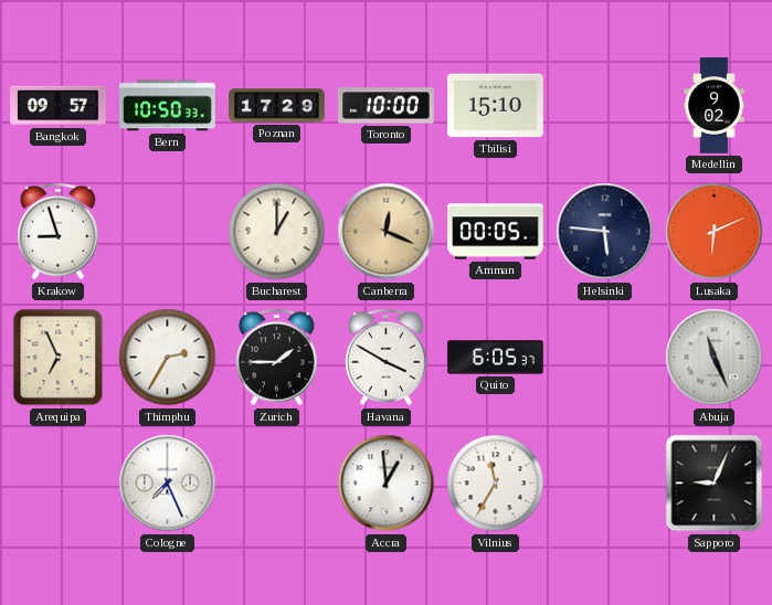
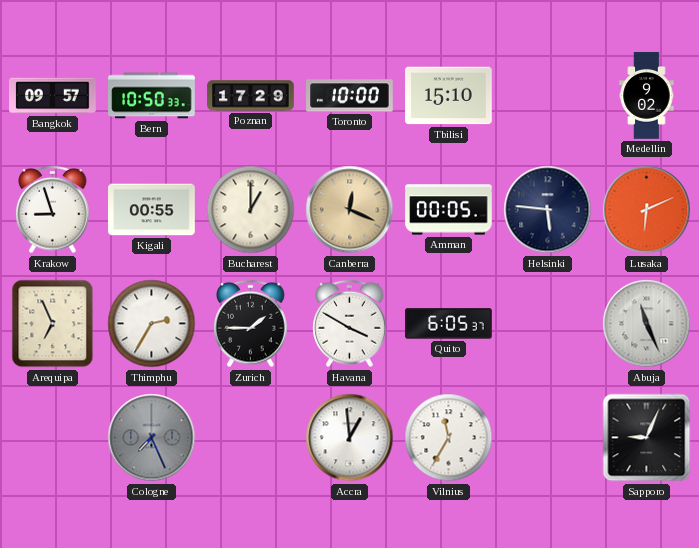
Kigali: none -> 00:55 (152, 210)
Cologne dial: white -> grey (152, 438)
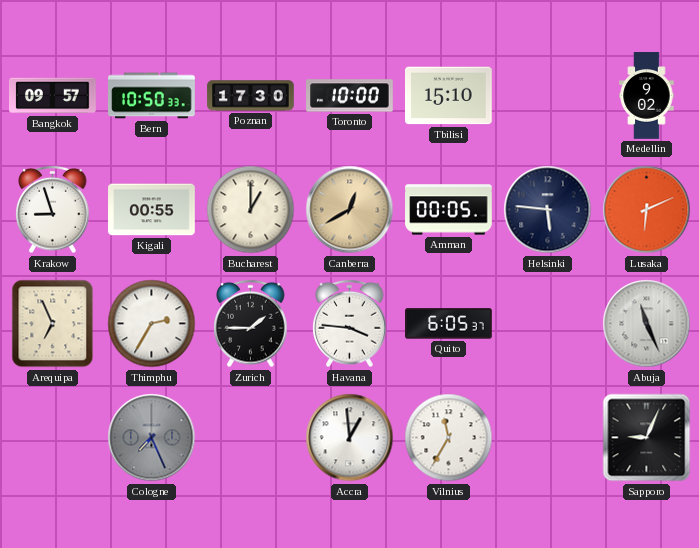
Poznan: 17:29 -> 17:30 (251, 96)
Canberra: 12:19 -> 12:40 (350, 210)
Havana: 3:50 -> 3:46 (350, 324)
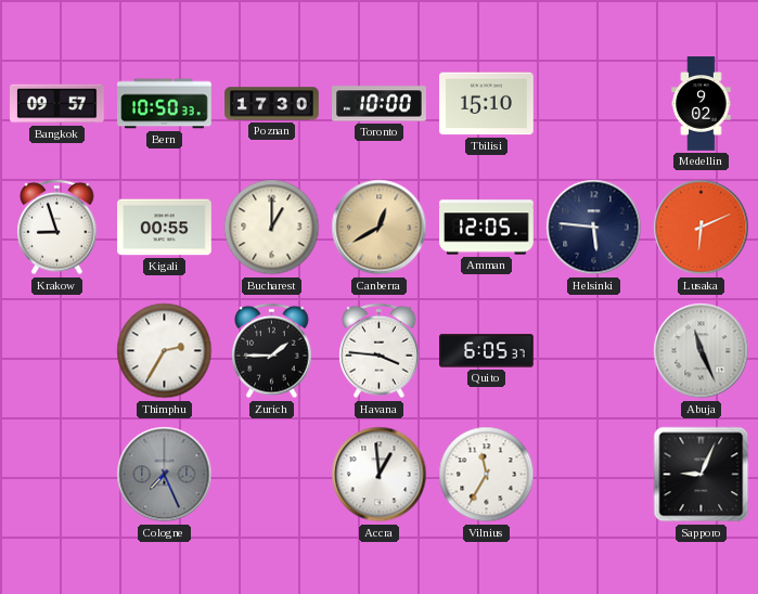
Amman: 00:05 -> 12:05 (487, 228)
Arequipa: 6:56 -> none (53, 324)
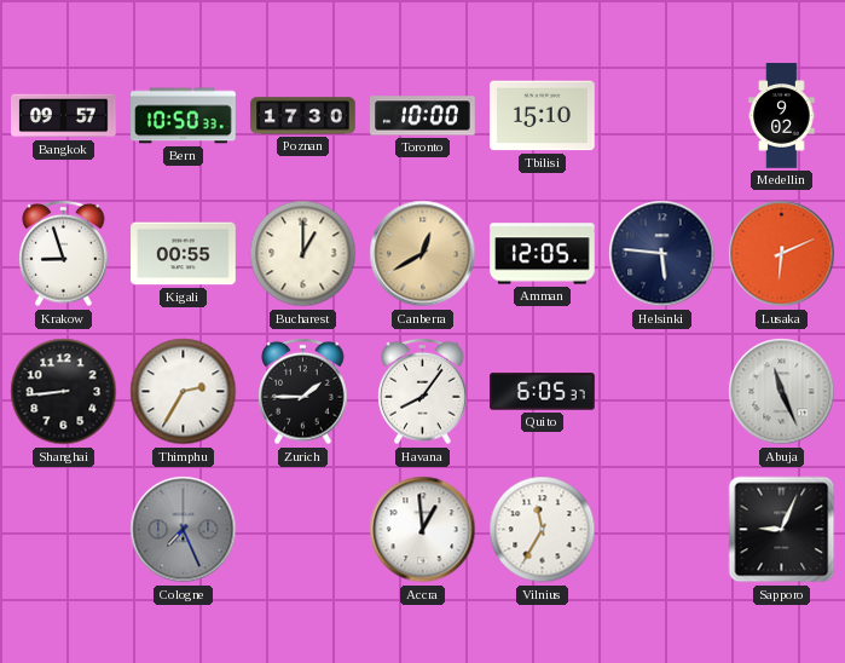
Shanghai: none -> 8:44 (64, 392)
Havana: 3:46 -> 8:06 (423, 392)
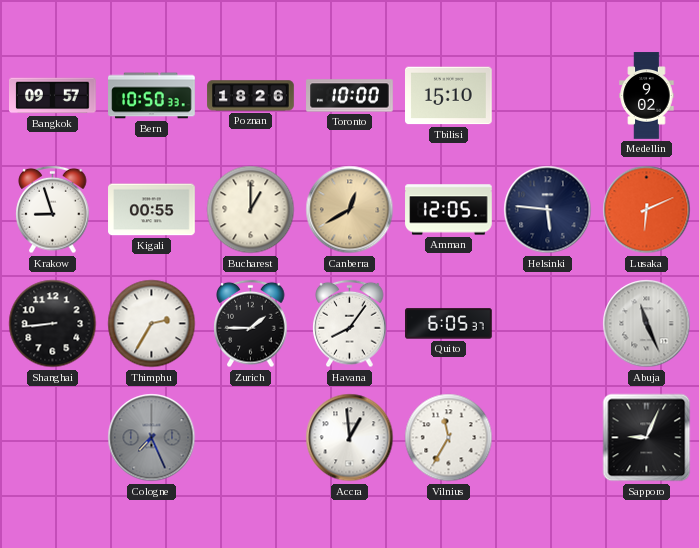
Poznan: 17:30 -> 18:26 (251, 96)
